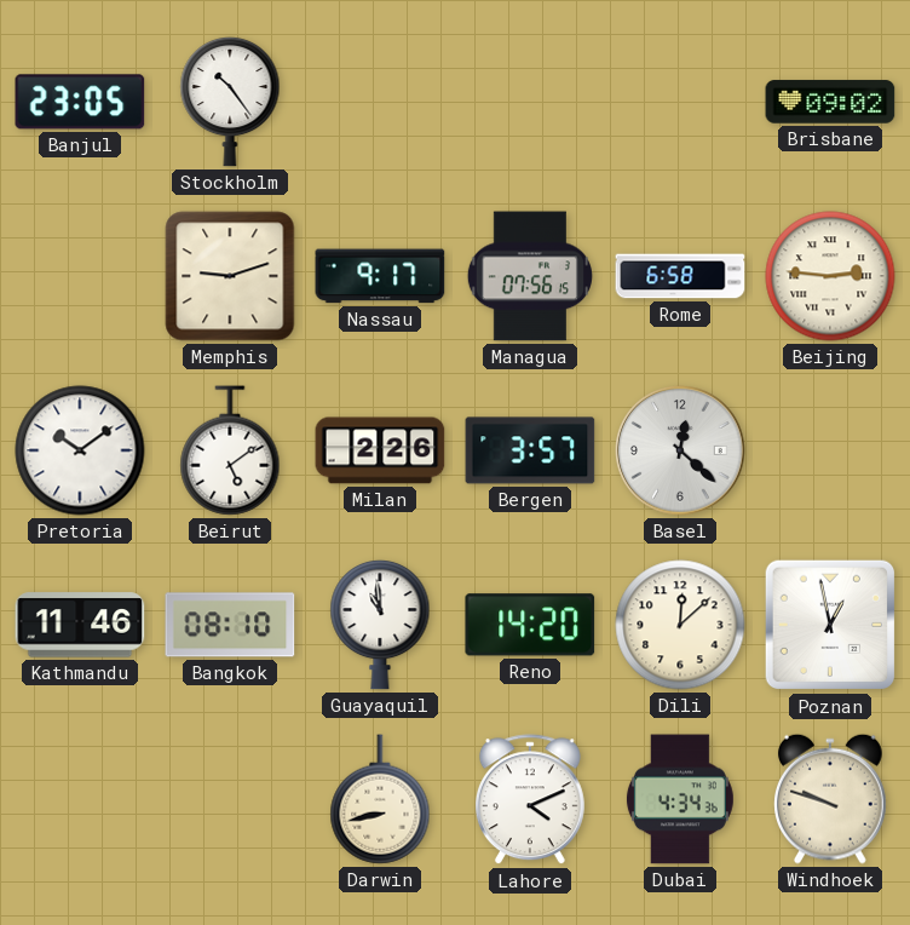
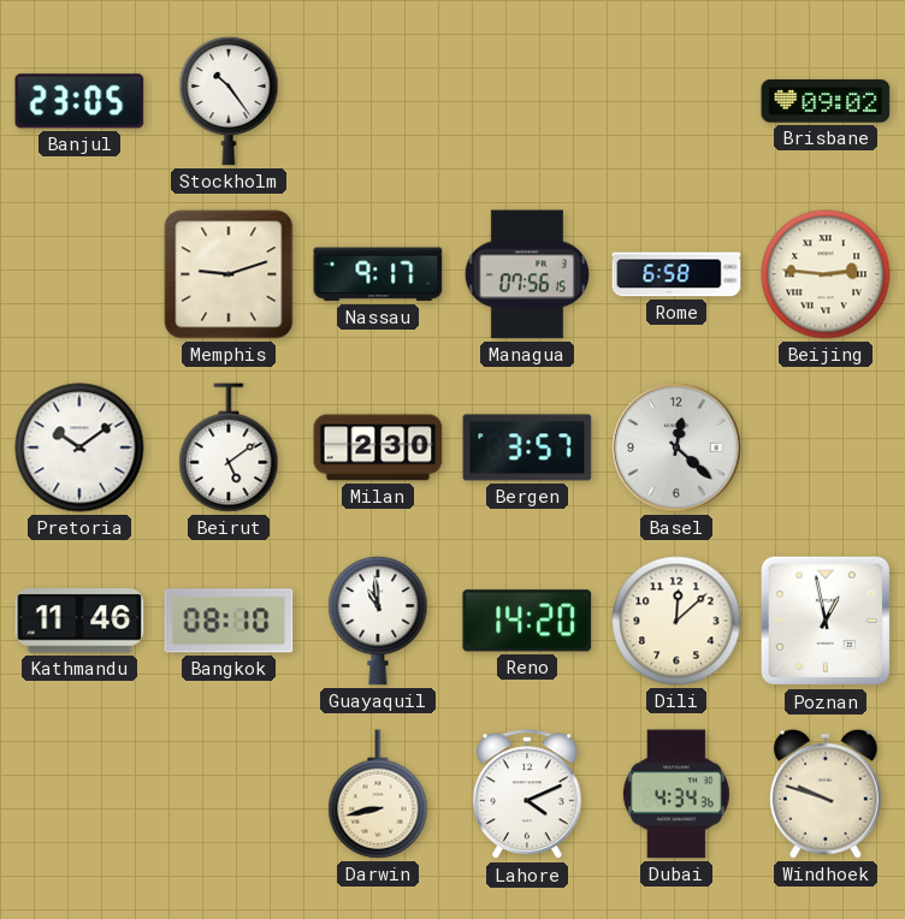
Milan: 2:26 -> 2:30 (378, 447)
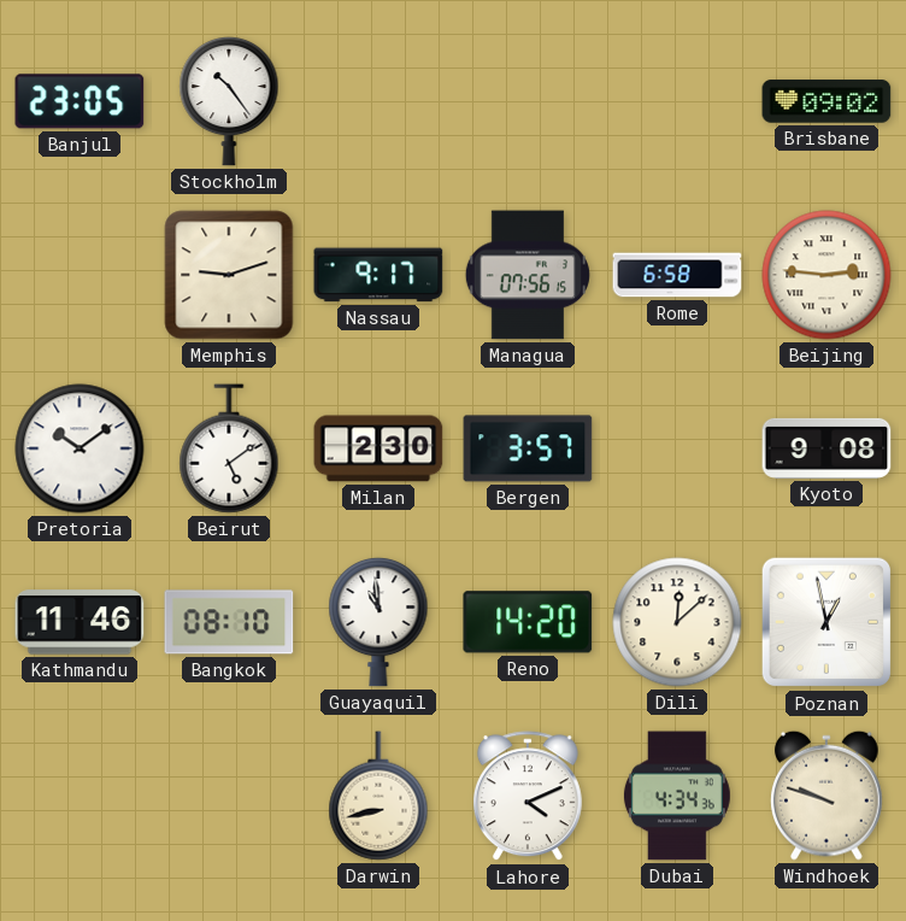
Basel: 12:22 -> none (676, 447)
Kyoto: none -> 9:08 (826, 448)
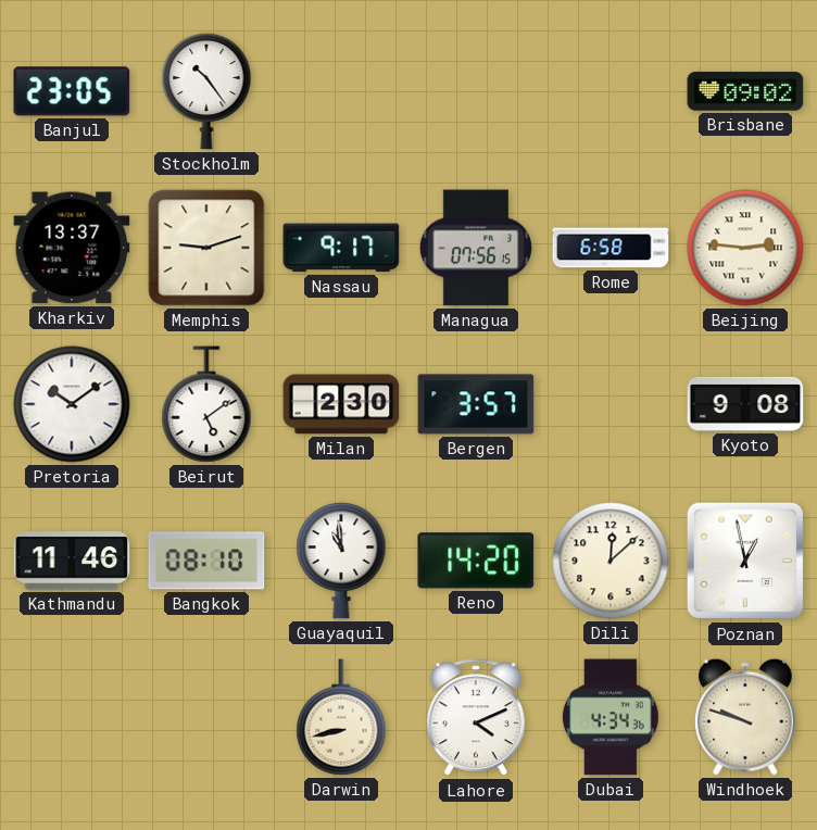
Kharkiv: none -> 13:37 (72, 248)
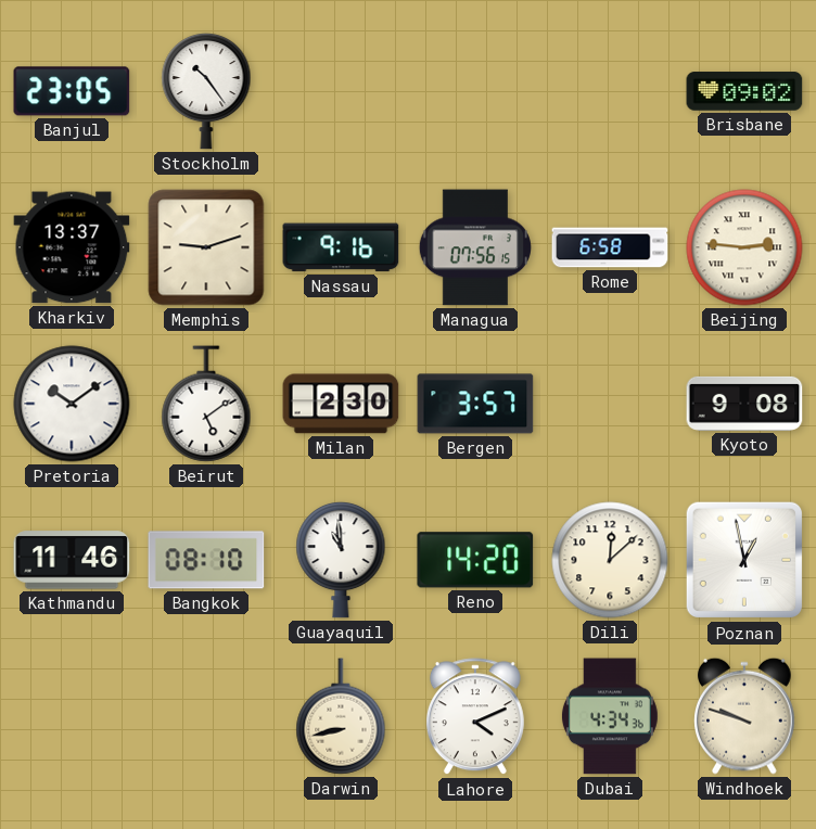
Nassau: 9:17 -> 9:16 (341, 247)
